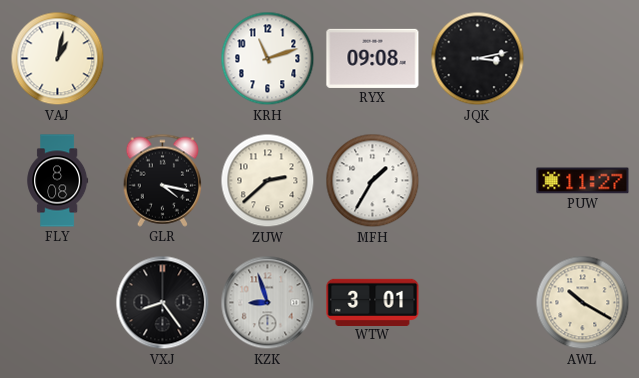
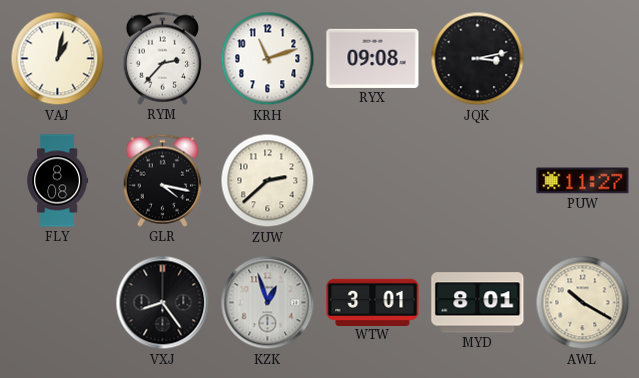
RYM: none -> 2:37 (163, 58)
MFH: 1:35 -> none (373, 181)
KZK: 8:57 -> 12:57 (268, 303)
MYD: none -> 8:01 (478, 303)
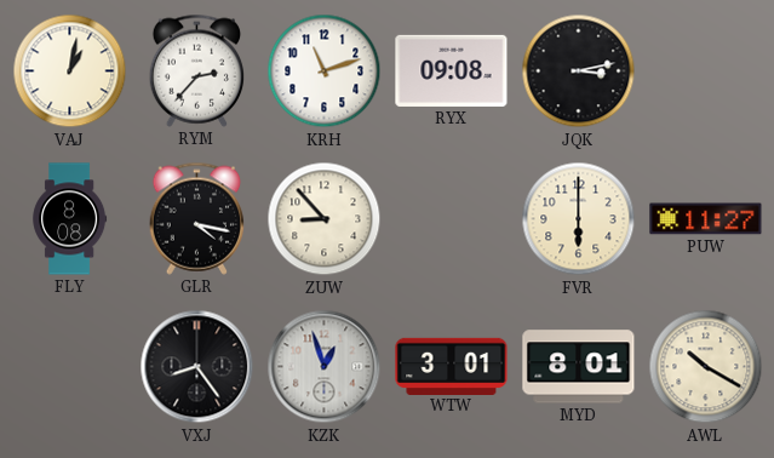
ZUW: 2:38 -> 8:53 (325, 219)
FVR: none -> 6:00 (579, 219)
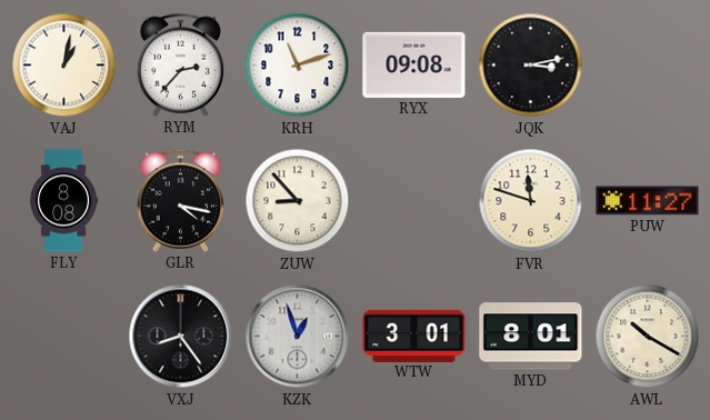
FVR: 6:00 -> 11:48 (531, 201)
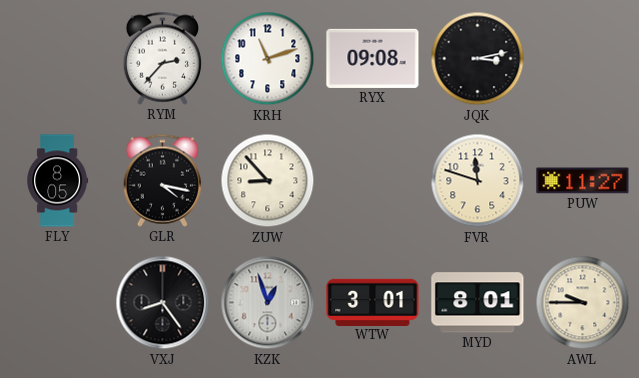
VAJ: 1:02 -> none (64, 66)
FLY: 8:08 -> 8:05 (58, 181)
AWL: 10:20 -> 9:45 (583, 303)
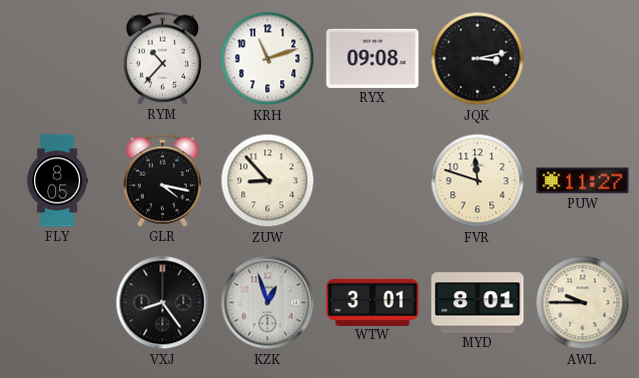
RYM: 2:37 -> 10:37 (163, 58)
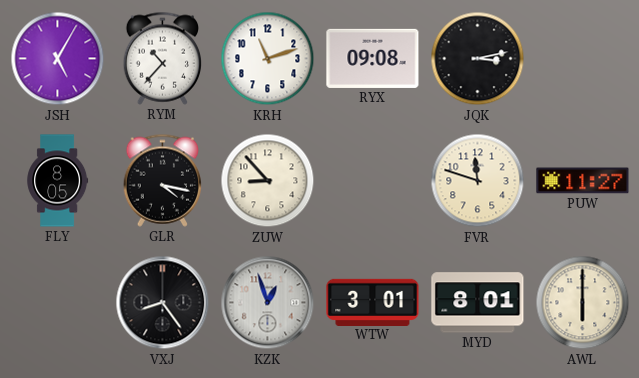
JSH: none -> 5:05 (58, 59)
AWL: 9:45 -> 6:00 (583, 303)
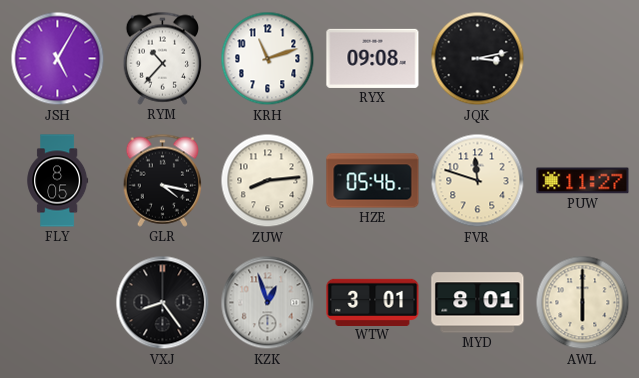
ZUW: 8:53 -> 8:14 (268, 181)
HZE: none -> 05:46 (373, 181)
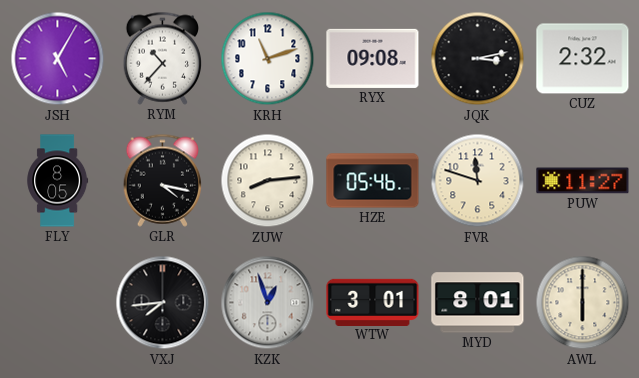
CUZ: none -> 2:32 (583, 59)
VXJ: 8:24 -> 7:44 (163, 303)
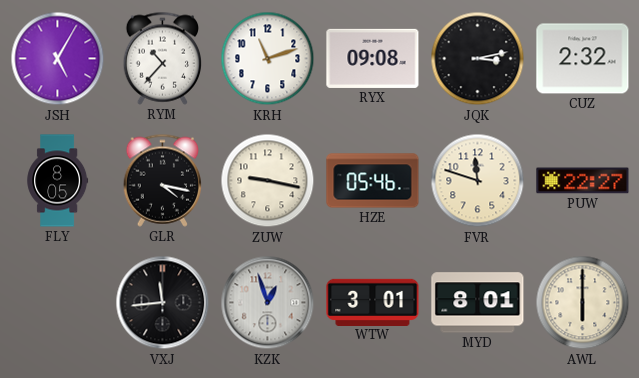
ZUW: 8:14 -> 9:17 (268, 181)
PUW: 11:27 -> 22:27 (583, 181)
VXJ: 7:44 -> 11:44 (163, 303)
